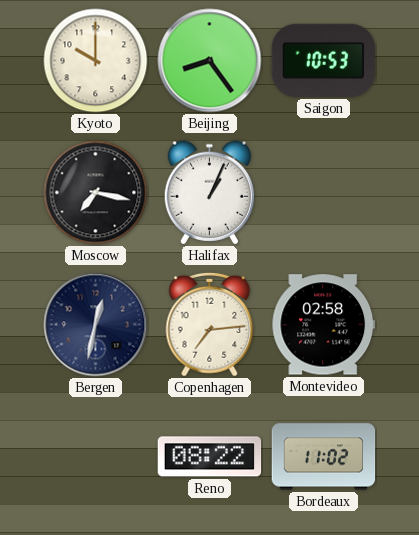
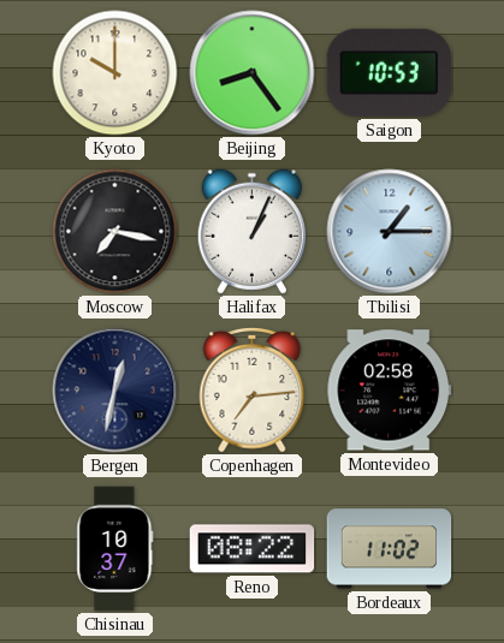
Tbilisi: none -> 1:15 (390, 232)
Chisinau: none -> 10:37 (115, 549)
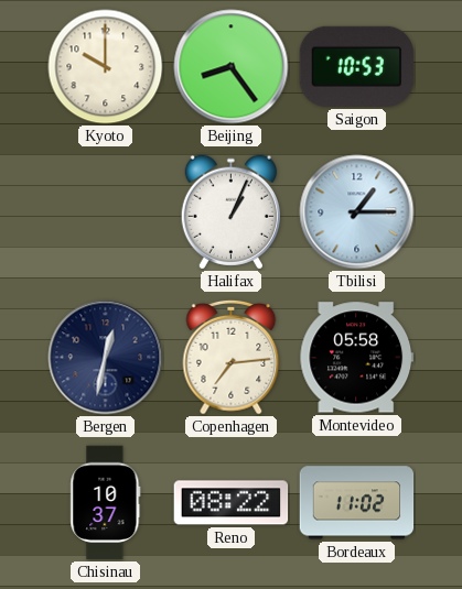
Moscow: 7:17 -> none (115, 232)
Montevideo: 02:58 -> 05:58 (357, 358)
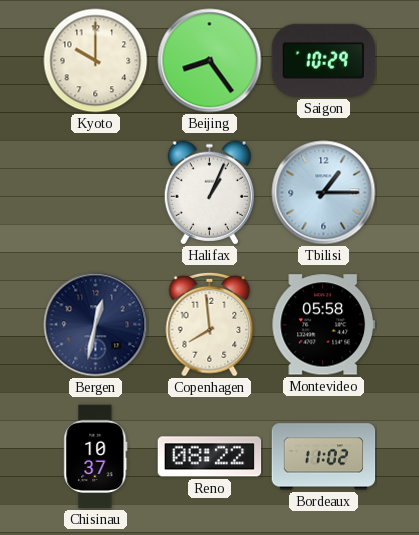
Saigon: 10:53 -> 10:29 (324, 60)
Copenhagen: 7:14 -> 7:59 (210, 324)
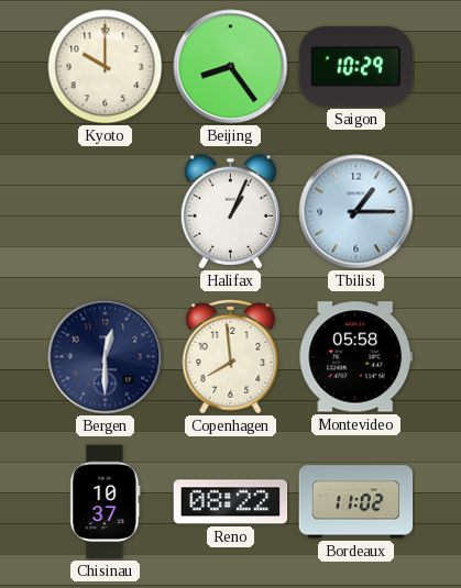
Bergen: 12:32 -> 12:30 (106, 357)
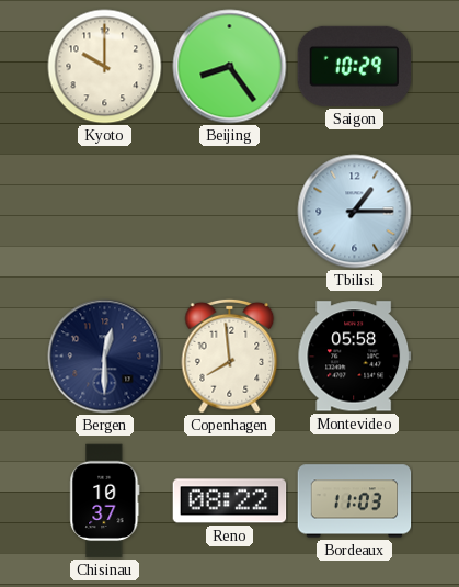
Halifax: 1:04 -> none (230, 212)
Bordeaux: 11:02 -> 11:03 (355, 501)
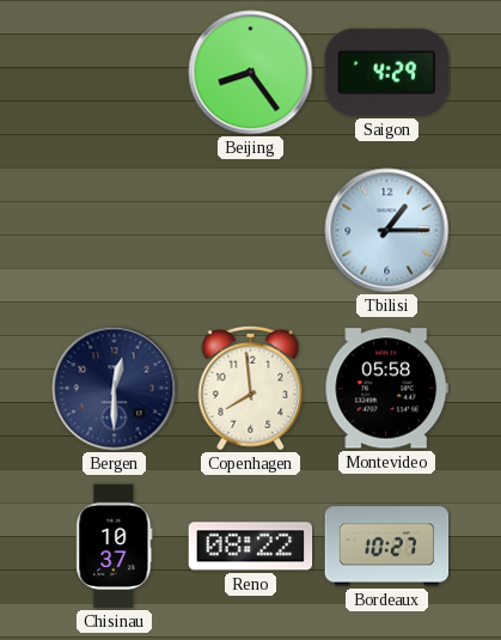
Kyoto: 10:00 -> none (105, 67)
Saigon: 10:29 -> 4:29 (387, 72)
Bordeaux: 11:03 -> 10:27 (387, 547)
